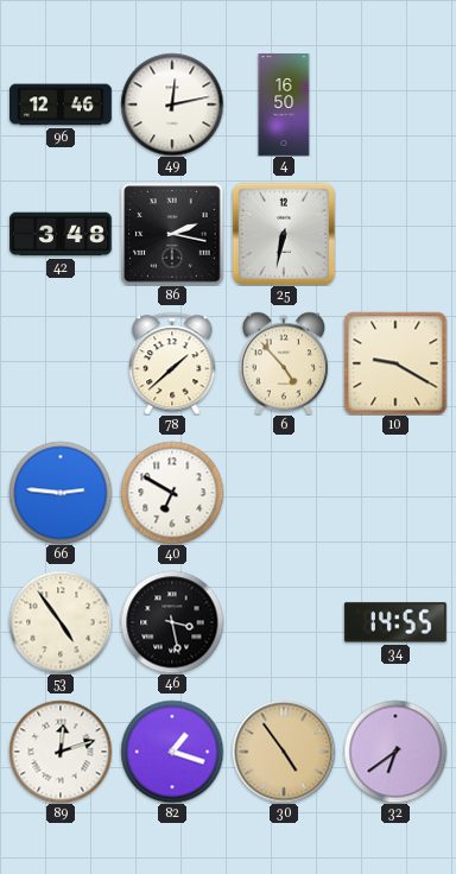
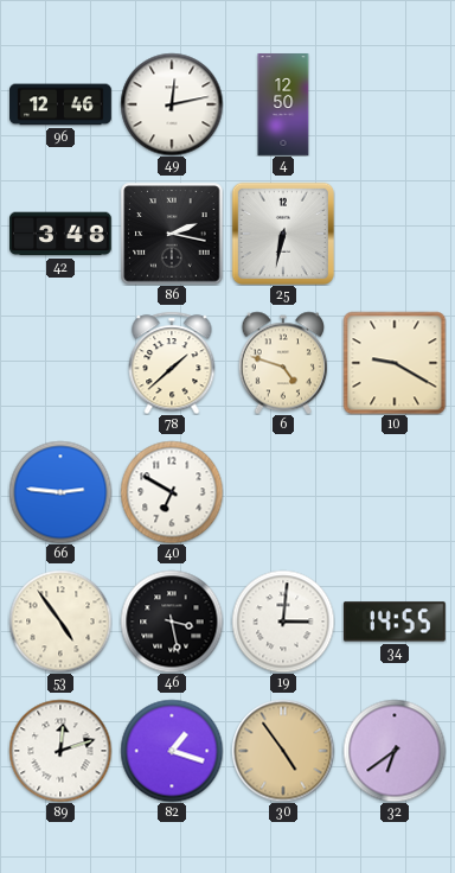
4: 16:50 -> 12:50 (283, 106)
6: 4:53 -> 4:48 (283, 363)
19: none -> 3:01 (283, 622)
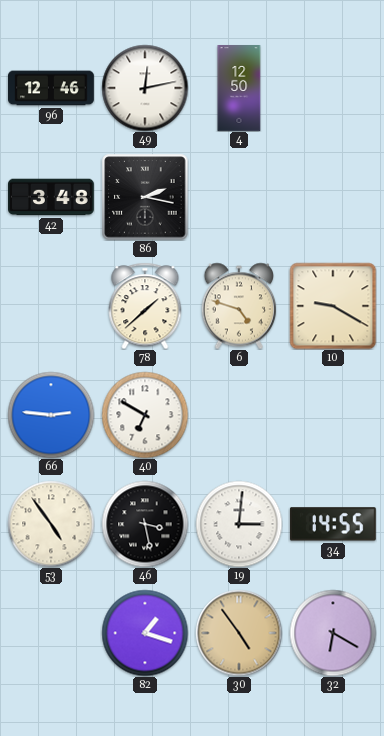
25: 6:32 -> none (283, 234)
89: 12:12 -> none (60, 751)
32: 6:39 -> 6:20 (333, 633)
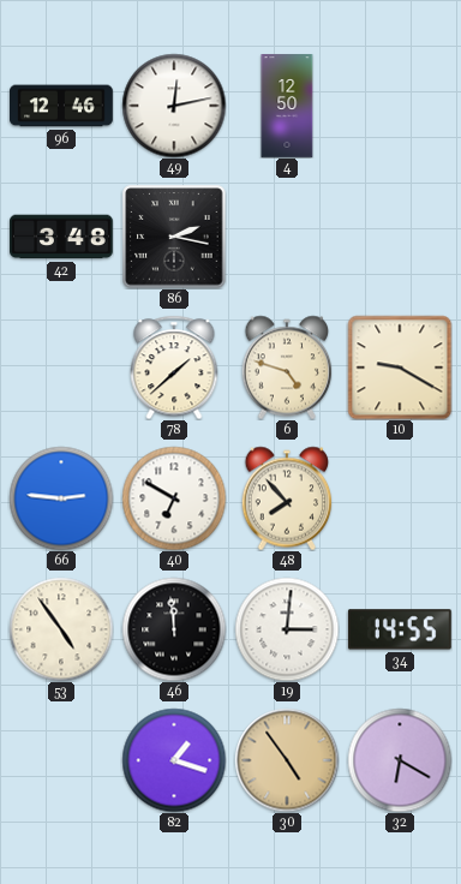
48: none -> 7:53 (287, 498)
46: 3:28 -> 11:59 (174, 629)
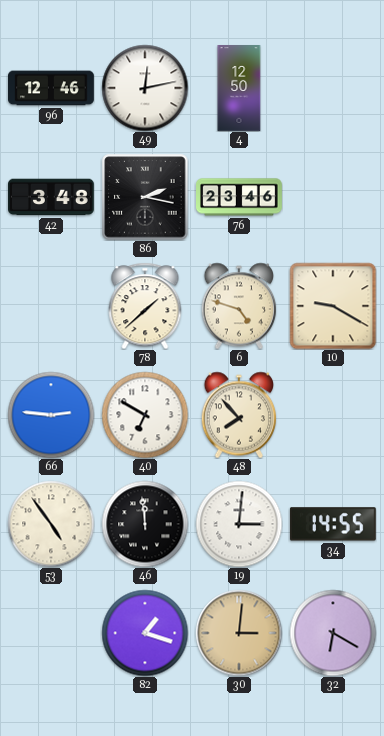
76: none -> 23:46 (240, 197)
30: 4:54 -> 3:01 (239, 633)
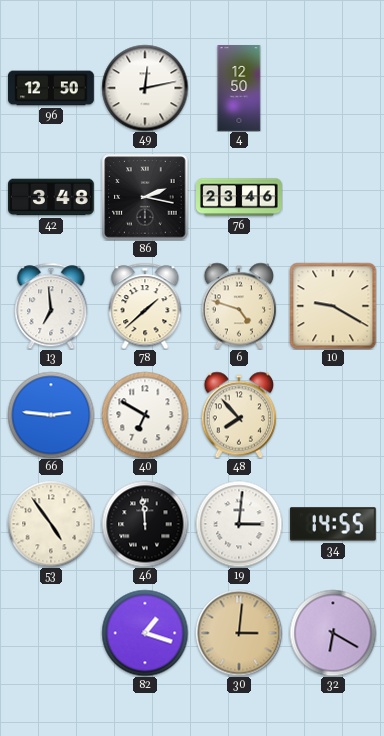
96: 12:46 -> 12:50 (52, 88)
13: none -> 6:59 (51, 306)
